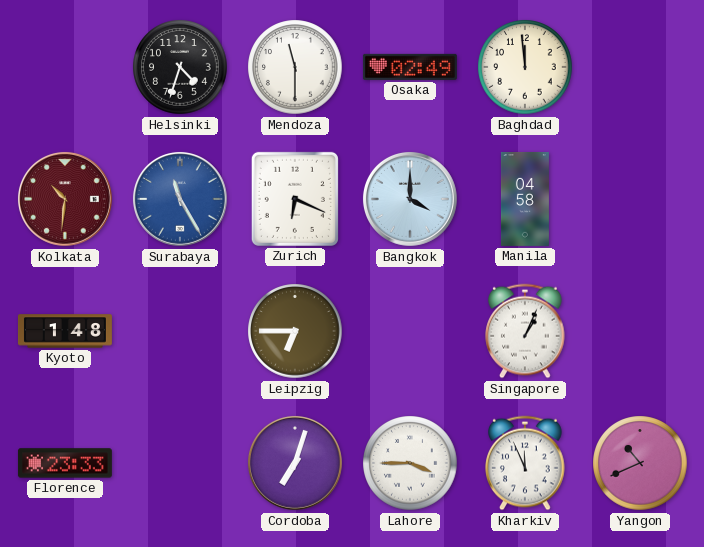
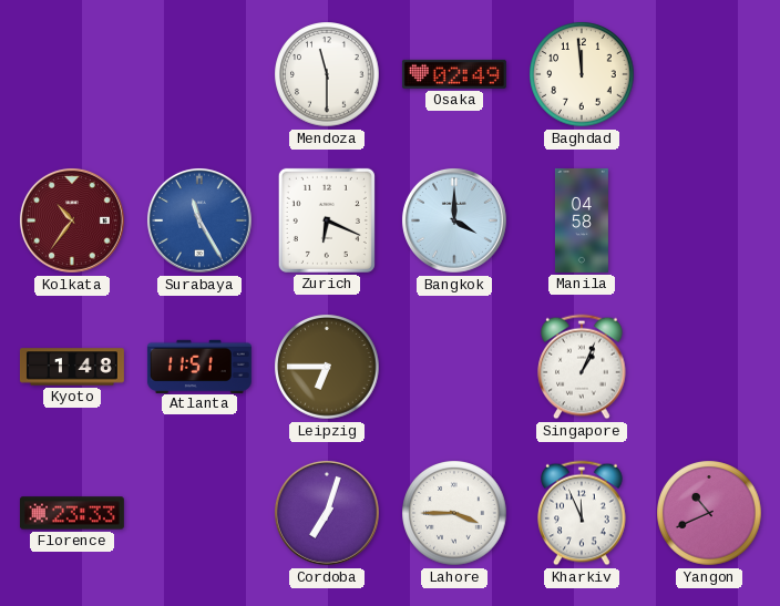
Helsinki: 4:33 -> none (180, 67)
Kolkata: 10:31 -> 10:36 (72, 220)
Atlanta: none -> 11:51 (199, 366)
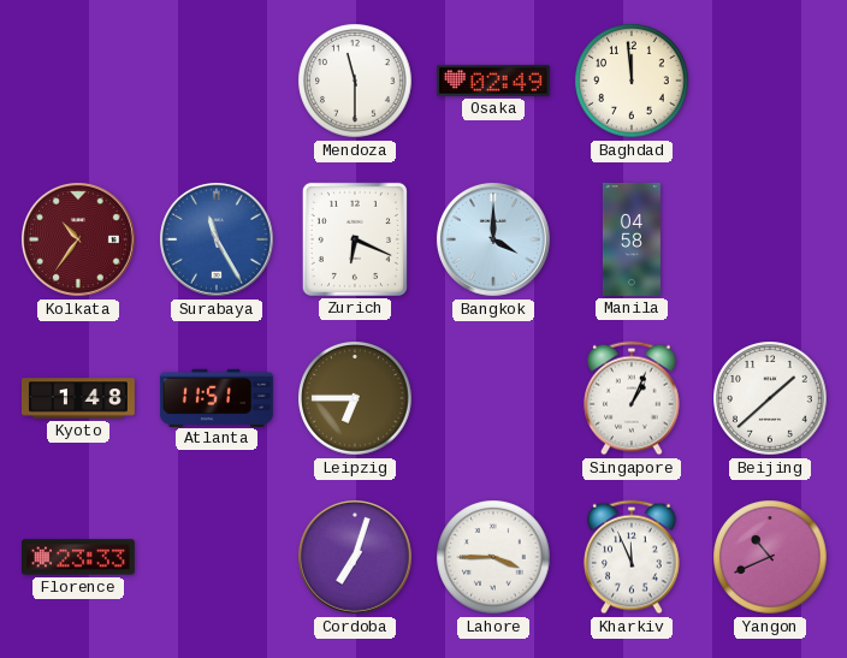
Beijing: none -> 1:38 (770, 398)
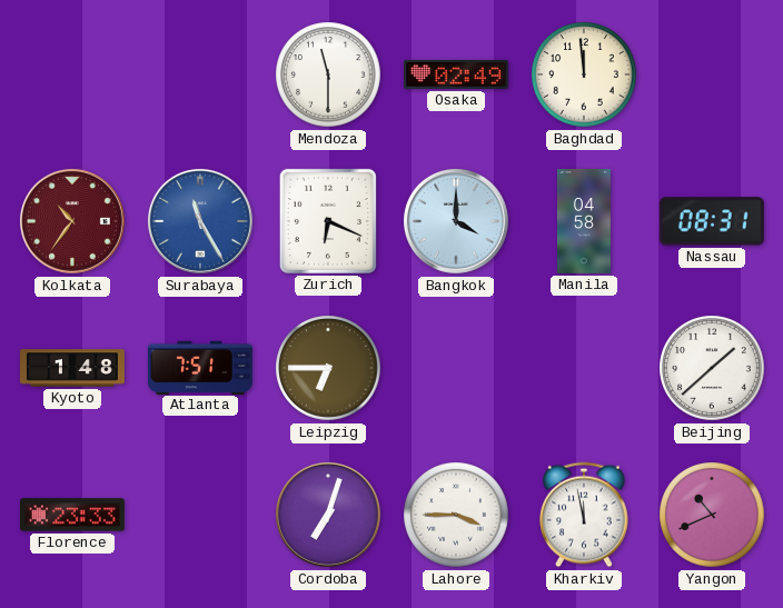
Nassau: none -> 08:31 (712, 221)
Atlanta: 11:51 -> 7:51 (200, 367)
Singapore: 1:04 -> none (632, 398)
Kharkiv: 11:56 -> 11:58 (584, 515)
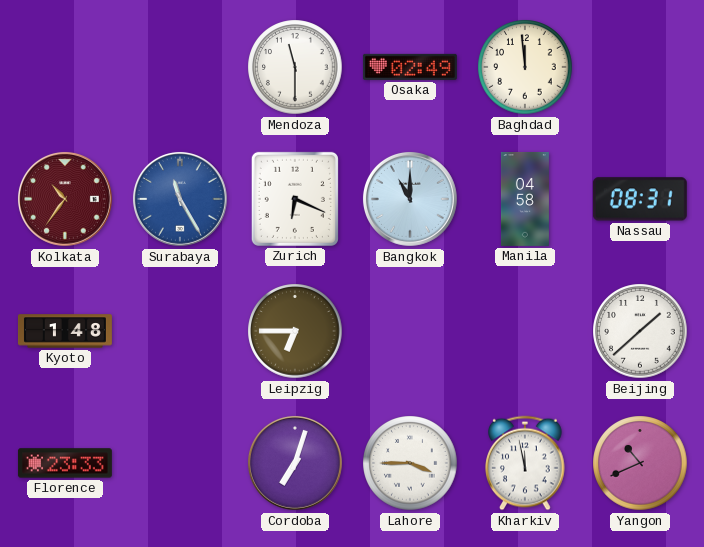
Bangkok: 4:00 -> 11:00 (410, 199)
Atlanta: 7:51 -> none (200, 367)
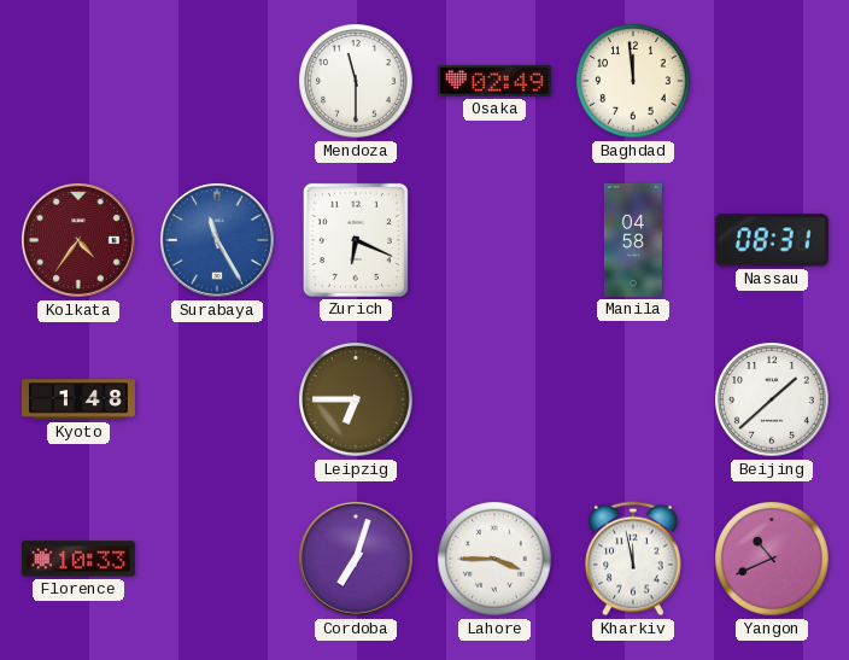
Kolkata: 10:36 -> 4:36 (78, 240)
Bangkok: 11:00 -> none (410, 199)
Florence: 23:33 -> 10:33 (78, 559)
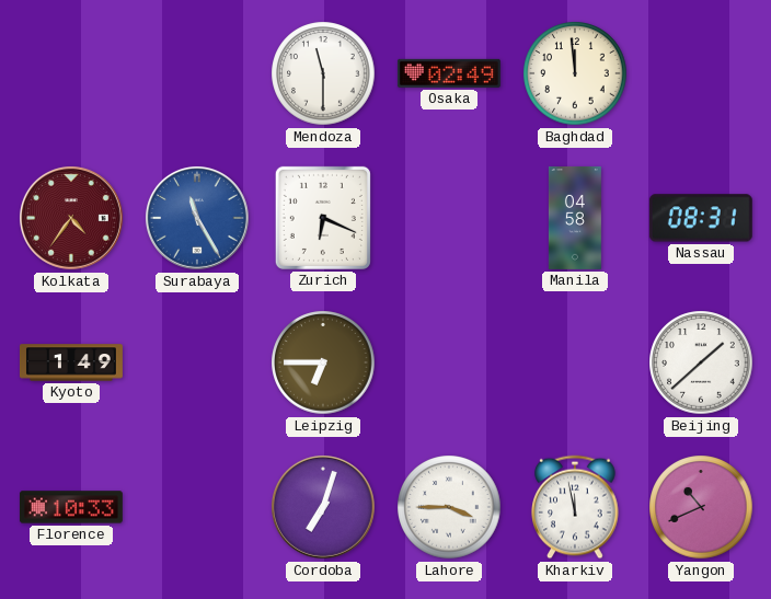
Kyoto: 1:48 -> 1:49 (71, 362)
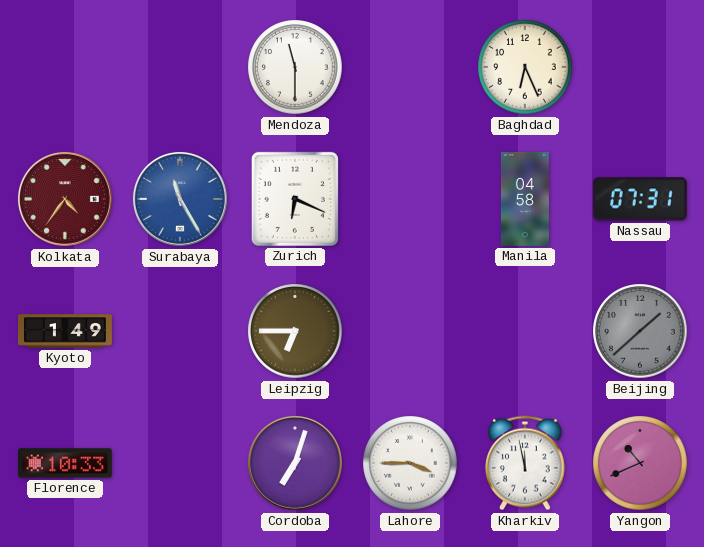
Osaka: 02:49 -> none (449, 73)
Baghdad: 11:59 -> 6:26 (525, 67)
Nassau: 08:31 -> 07:31 (640, 199)
Beijing dial: white -> grey (640, 331)
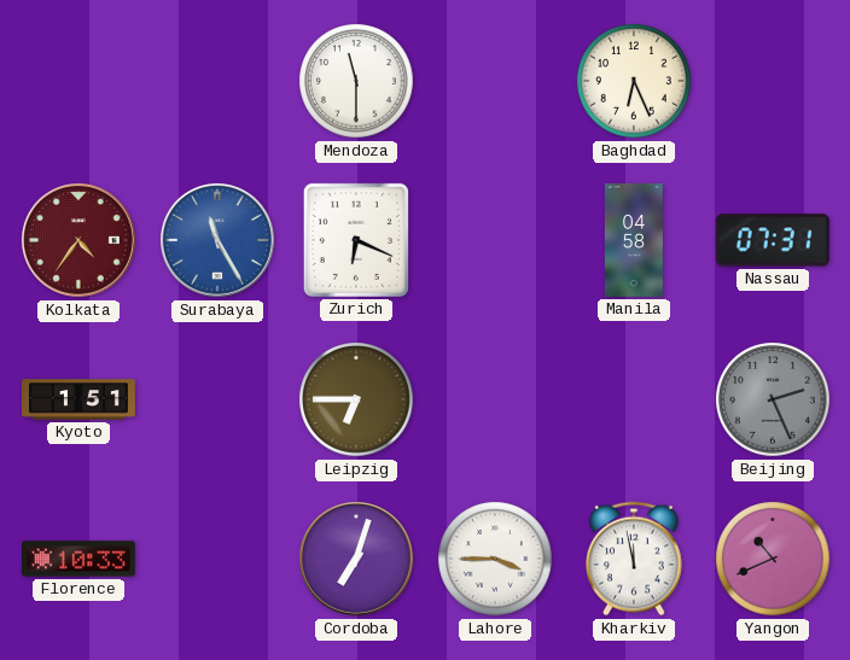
Kyoto: 1:49 -> 1:51 (78, 399)
Beijing: 1:38 -> 2:26 (773, 399)
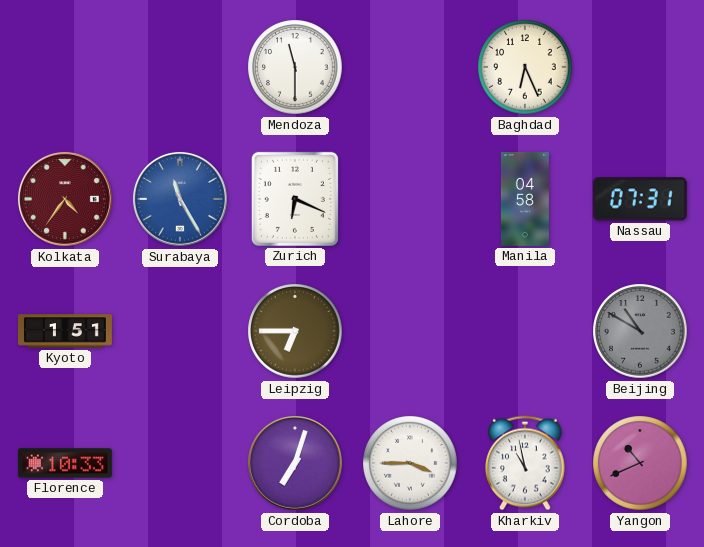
Beijing: 2:26 -> 10:50 (640, 331)
Kharkiv: 11:58 -> 10:58 (525, 463)
